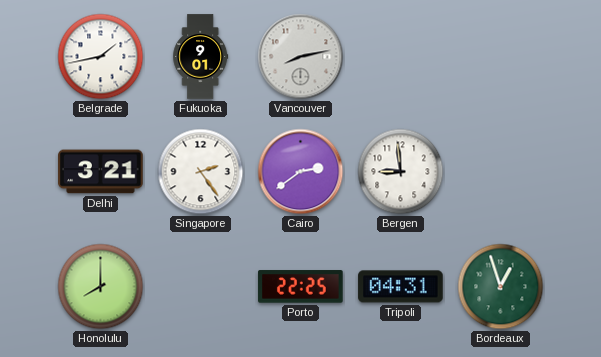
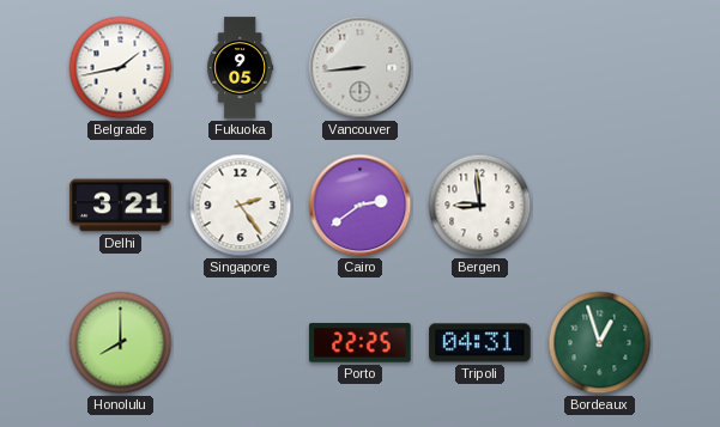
Fukuoka: 9:01 -> 9:05 (241, 68)
Vancouver: 8:13 -> 8:44 (361, 68)
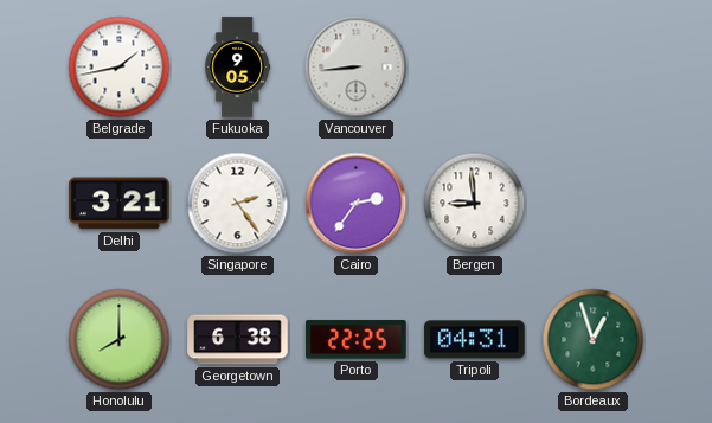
Cairo: 2:39 -> 2:36 (357, 204)
Georgetown: none -> 6:38 (238, 340)
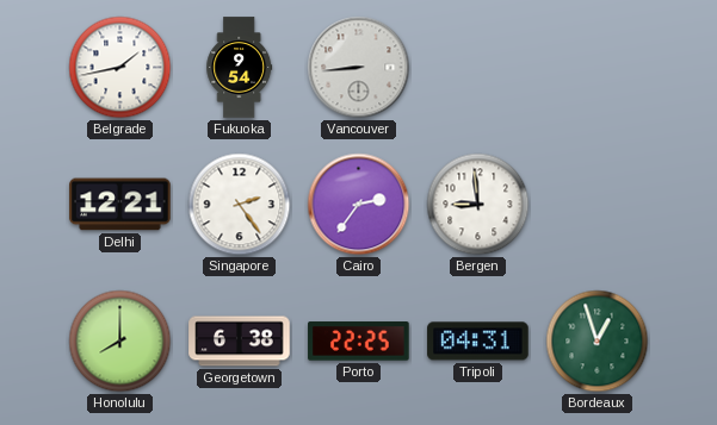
Fukuoka: 9:05 -> 9:54 (240, 68)
Delhi: 3:21 -> 12:21 (120, 205)
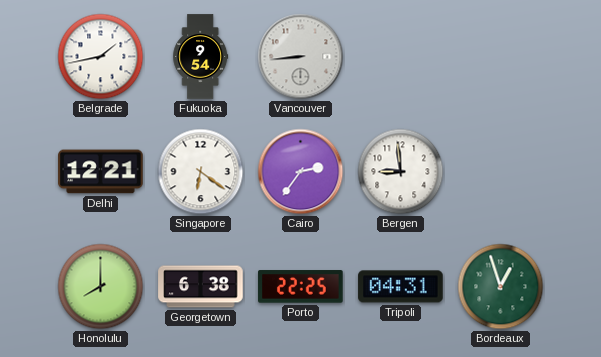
Singapore: 2:24 -> 6:21 (201, 172)
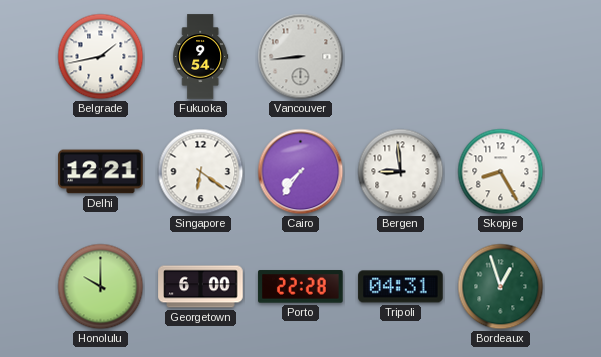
Cairo: 2:36 -> 7:36 (301, 172)
Skopje: none -> 8:25 (501, 172)
Honolulu: 8:00 -> 10:00 (101, 287)
Georgetown: 6:38 -> 6:00 (201, 287)
Porto: 22:25 -> 22:28 (301, 287)
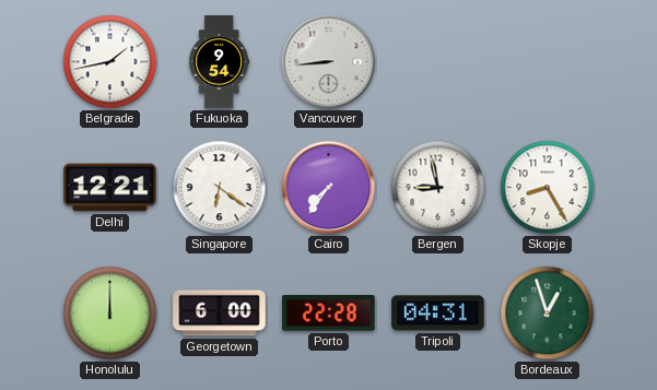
Bergen: 8:59 -> 8:58 (438, 188)
Honolulu: 10:00 -> 12:00 (110, 314)
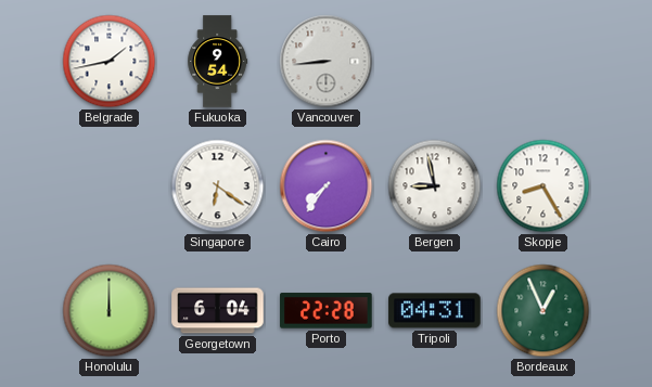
Delhi: 12:21 -> none (110, 188)
Georgetown: 6:00 -> 6:04 (218, 311)
Bordeaux: 12:57 -> 12:56 (544, 311)
